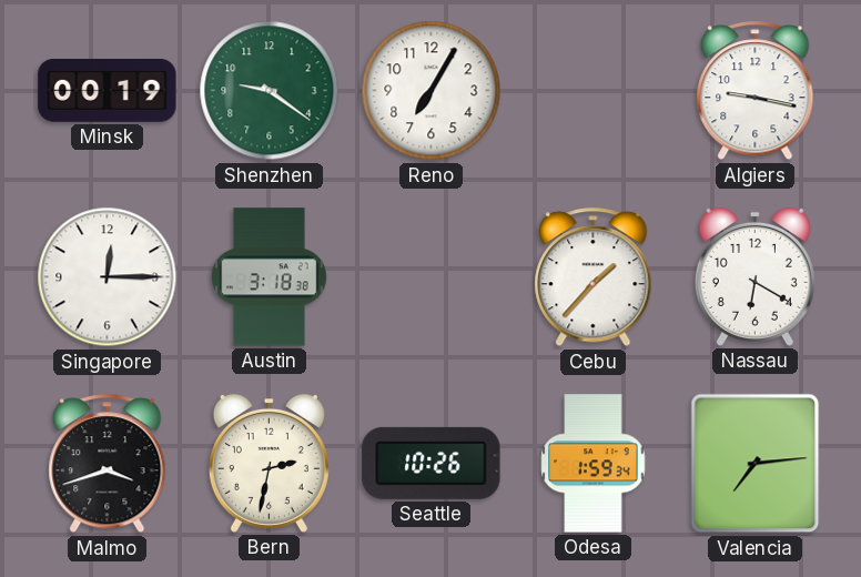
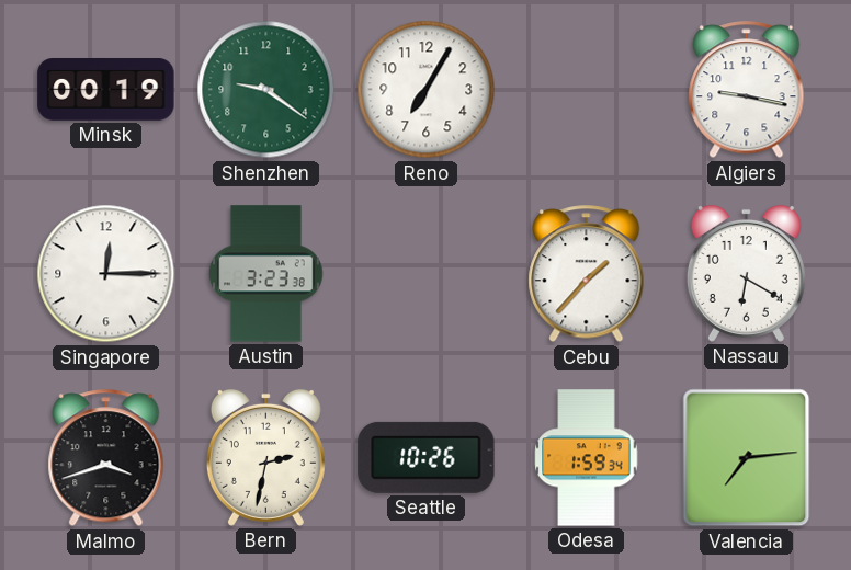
Austin: 3:18 -> 3:23 (266, 274)
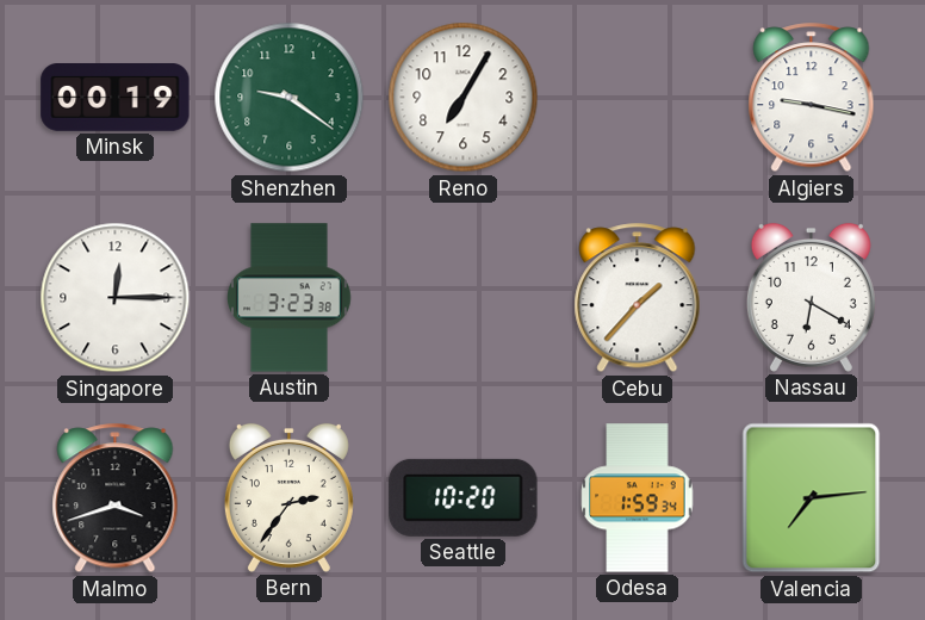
Bern: 2:32 -> 2:36 (288, 497)
Seattle: 10:26 -> 10:20 (464, 497)
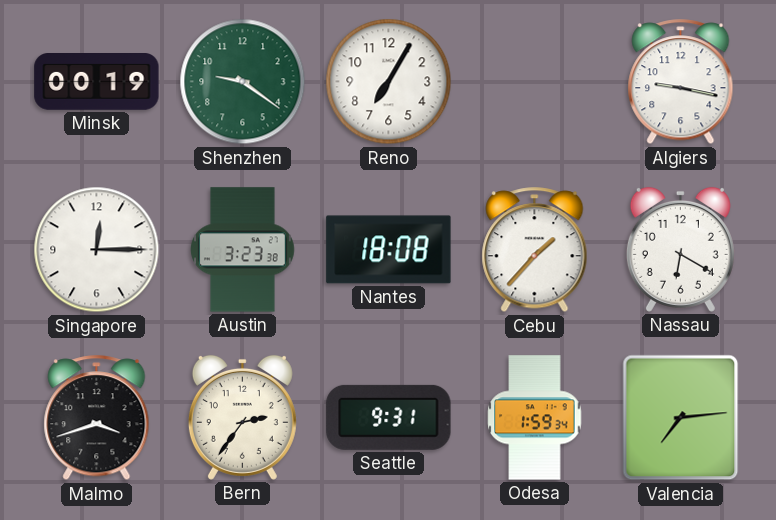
Nantes: none -> 18:08 (389, 250)
Seattle: 10:20 -> 9:31 (389, 417)
